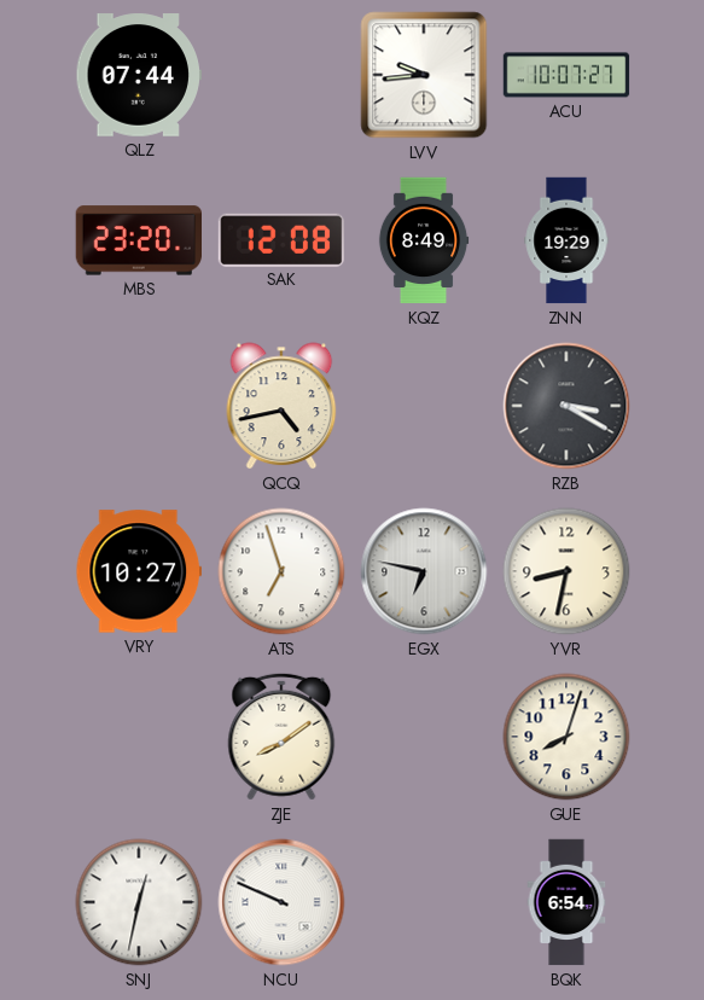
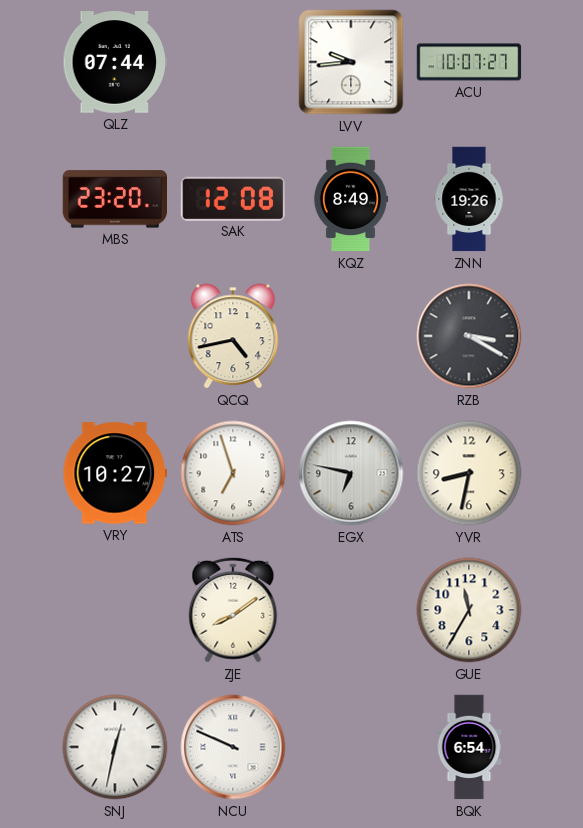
ZNN: 19:29 -> 19:26 (469, 199)
GUE: 8:03 -> 11:35 (469, 610)
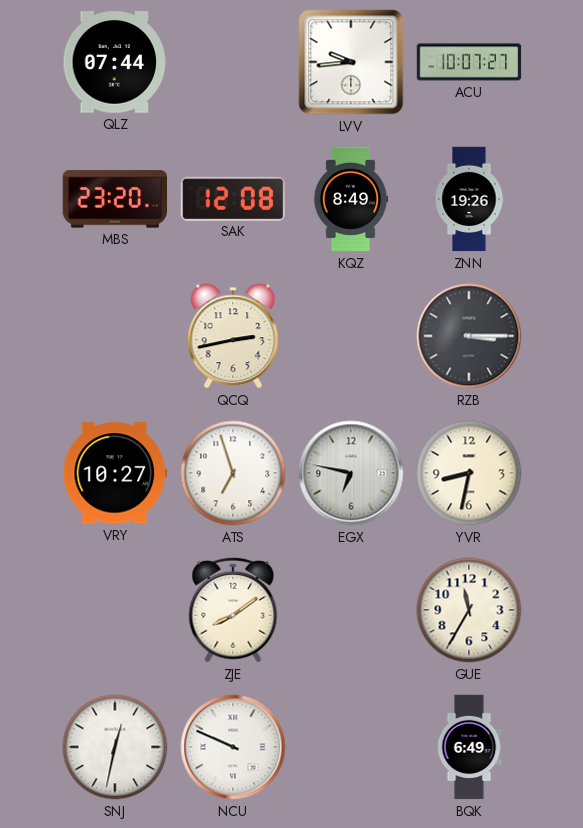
QCQ: 4:43 -> 2:43 (233, 336)
RZB: 3:20 -> 3:15 (469, 336)
BQK: 6:54 -> 6:49 (469, 747)
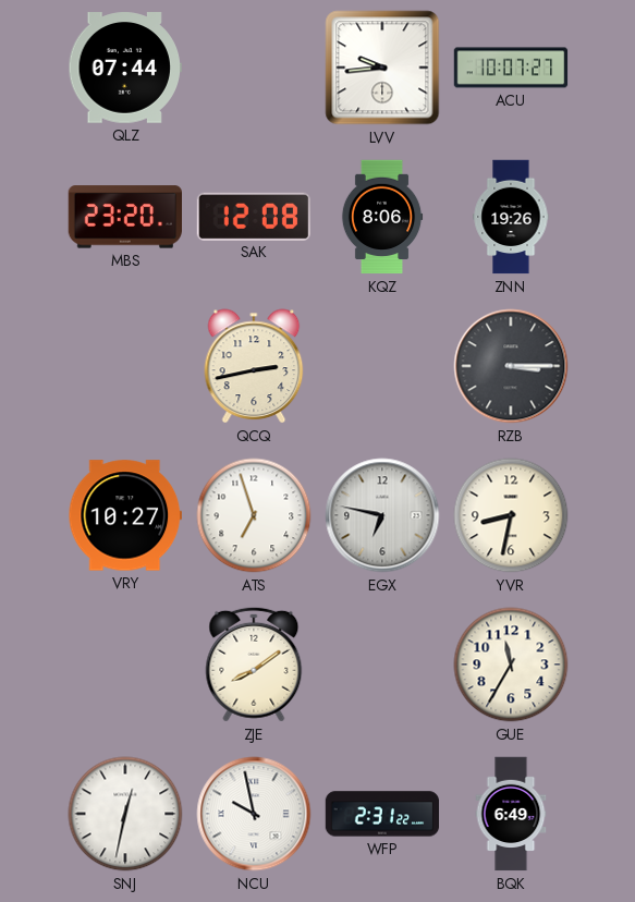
KQZ: 8:49 -> 8:06 (382, 217)
NCU: 9:49 -> 9:58 (254, 814)
WFP: none -> 2:31 (382, 814)
